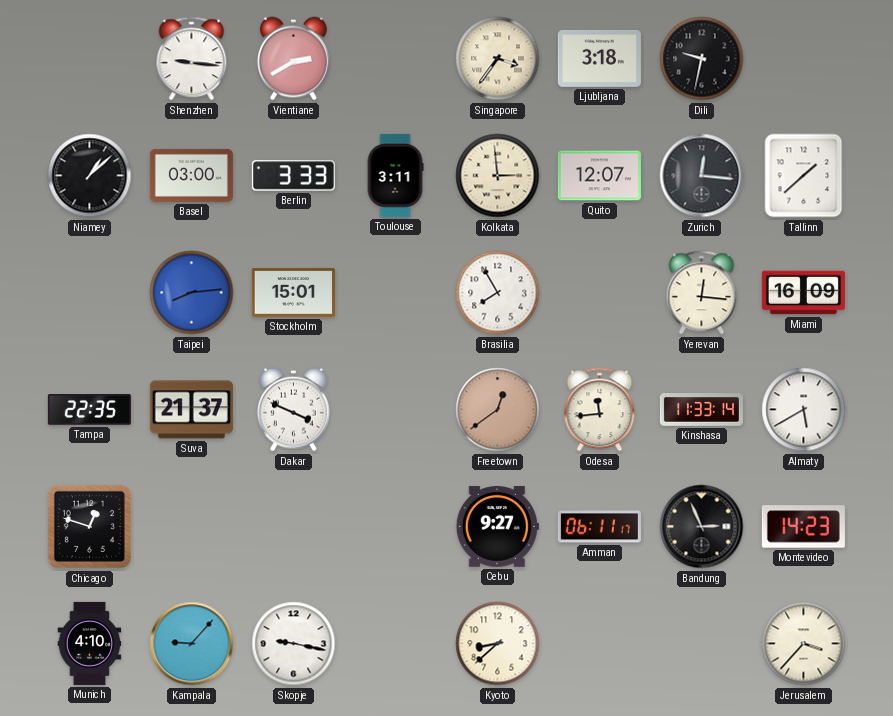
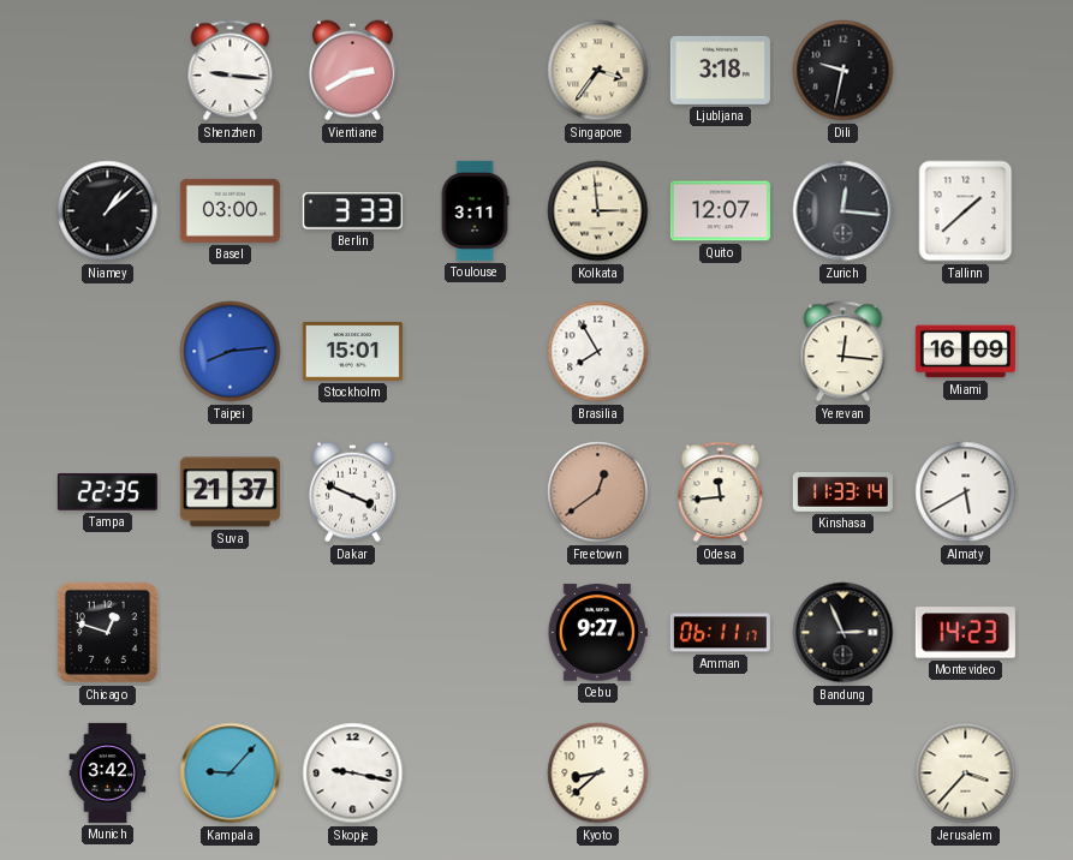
Munich: 4:10 -> 3:42 (108, 772)
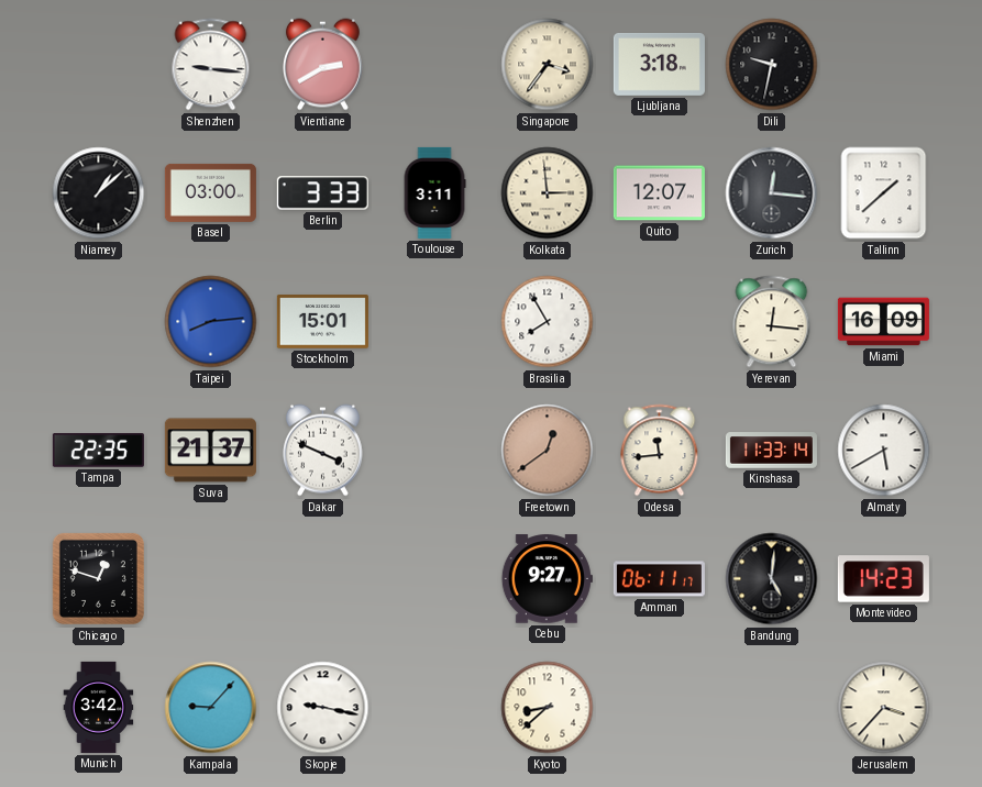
Bandung: 2:56 -> 5:01 (772, 579)
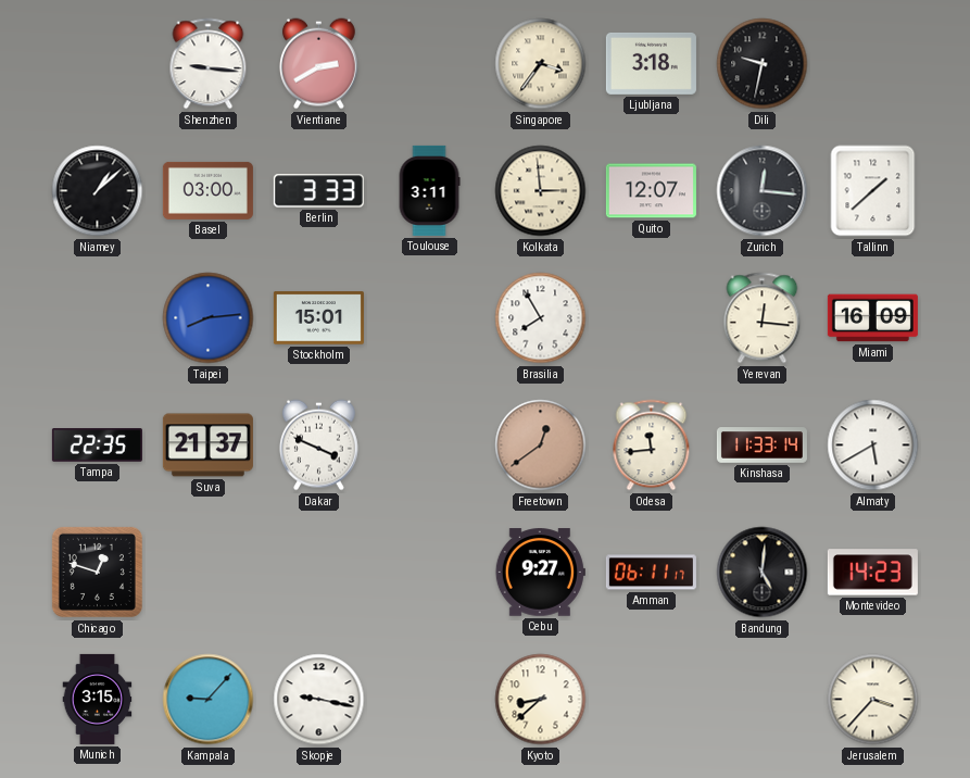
Munich: 3:42 -> 3:15 (98, 699)
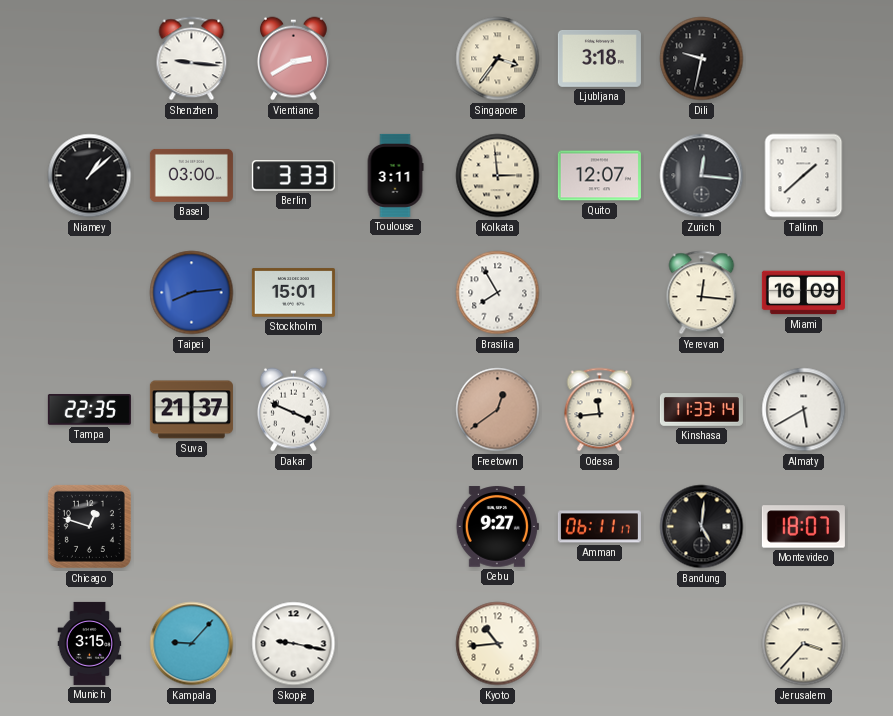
Montevideo: 14:23 -> 18:07 (803, 527)
Kyoto: 8:38 -> 10:44 (498, 644)
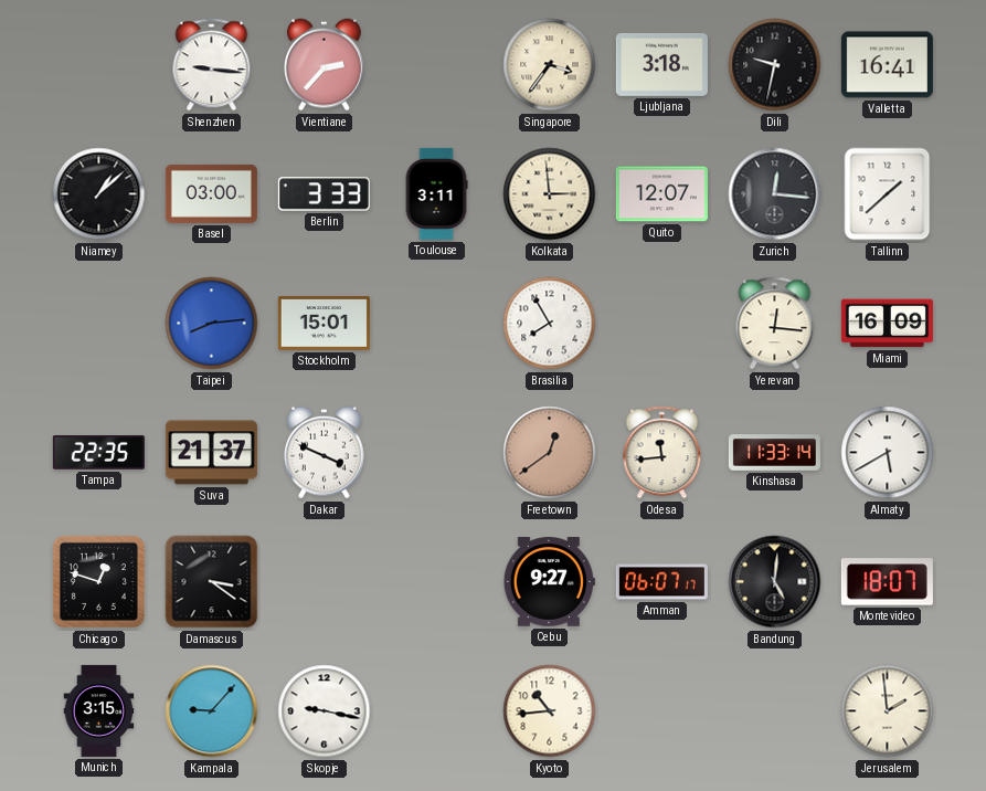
Vientiane: 2:40 -> 2:37 (325, 65)
Valletta: none -> 16:41 (887, 65)
Damascus: none -> 3:21 (212, 582)
Amman: 06:11 -> 06:07 (661, 582)
Jerusalem: 3:37 -> 1:59 (888, 711)
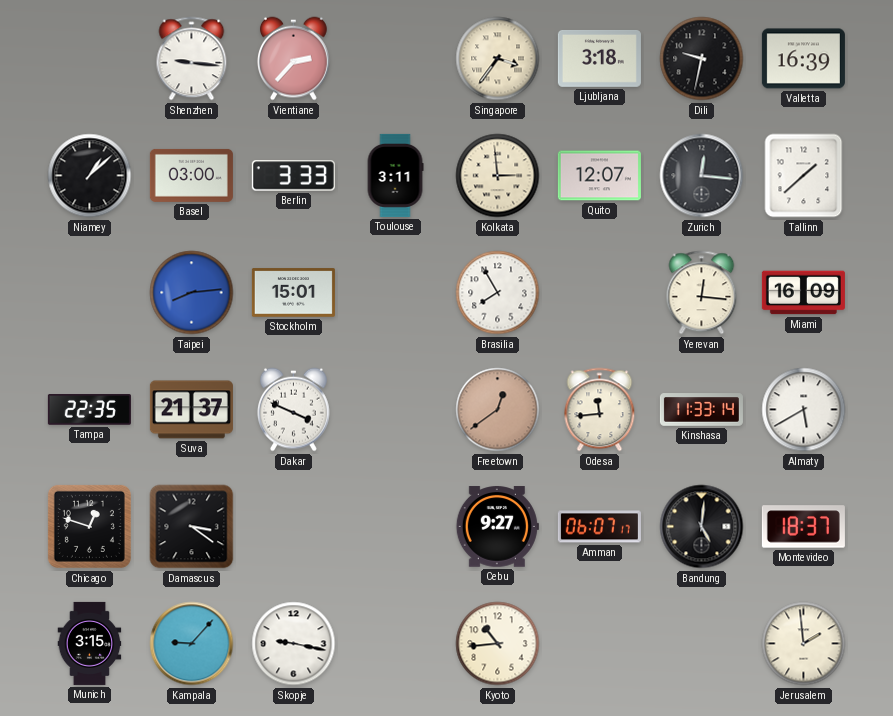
Valletta: 16:41 -> 16:39 (803, 59)
Montevideo: 18:07 -> 18:37 (803, 527)
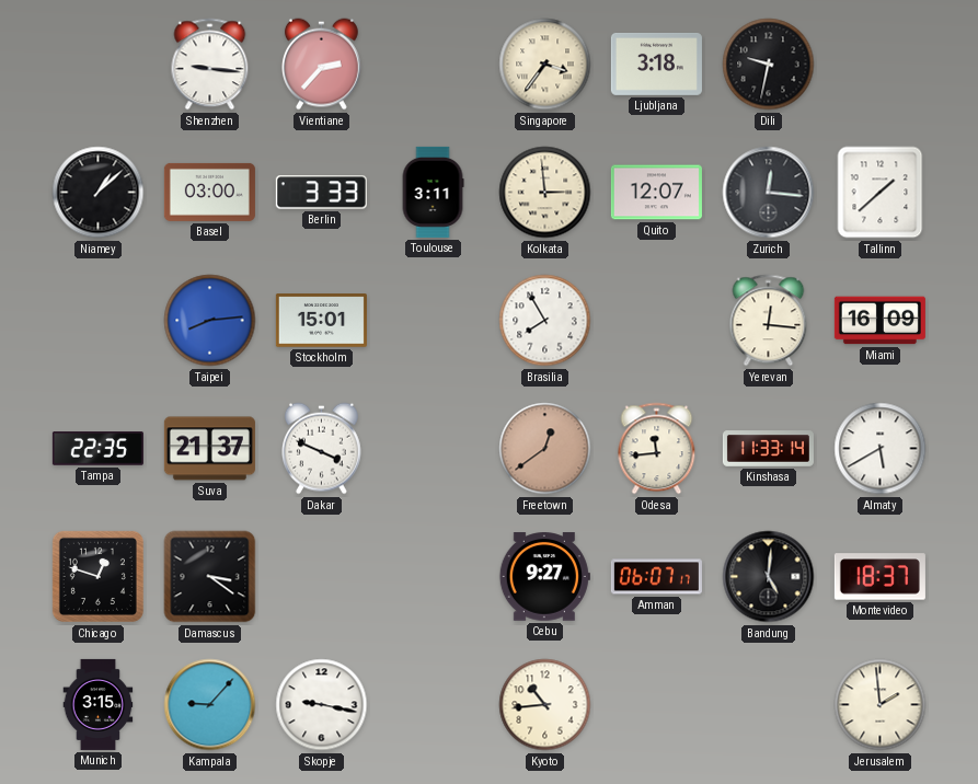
Valletta: 16:39 -> none (803, 59)
